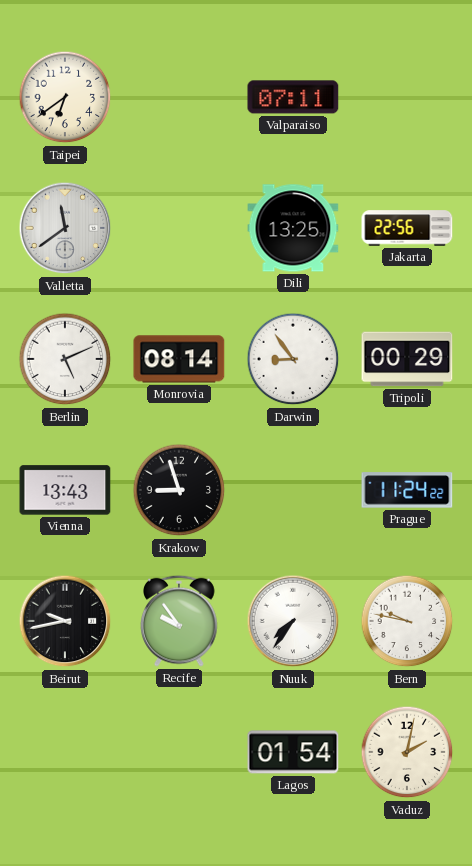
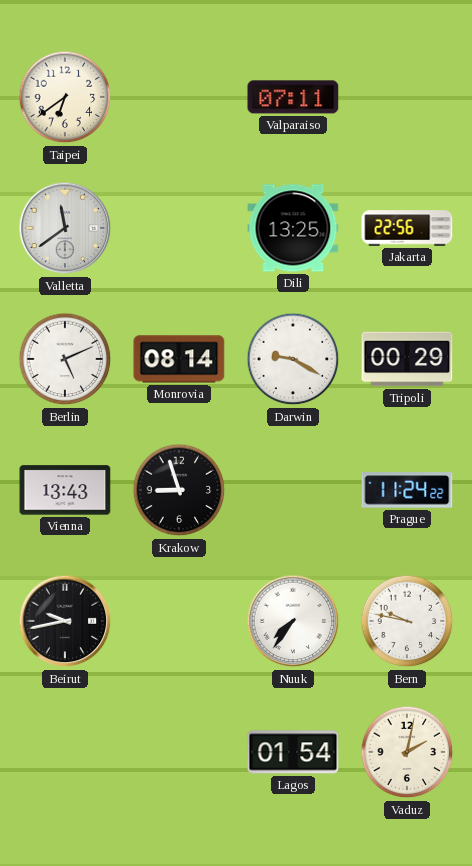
Darwin: 8:54 -> 9:20 (293, 359)
Recife: 9:54 -> none (179, 621)
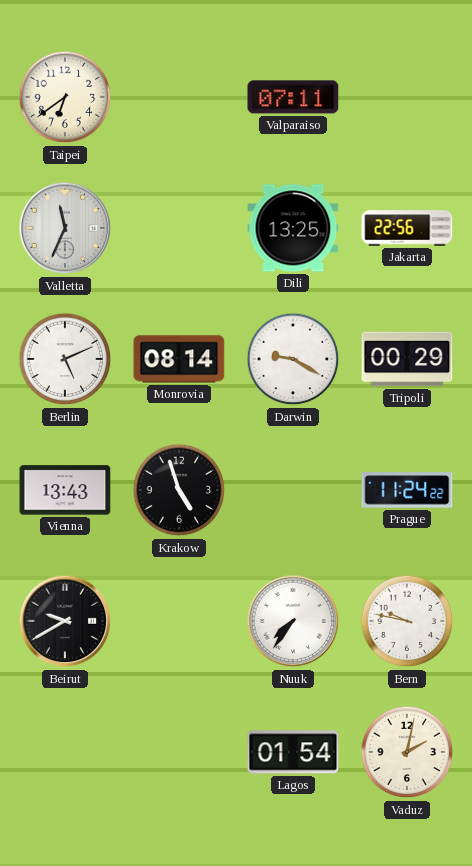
Valletta: 11:39 -> 11:34 (65, 228)
Krakow: 8:57 -> 4:57 (179, 490)
Beirut: 9:43 -> 9:40 (65, 621)
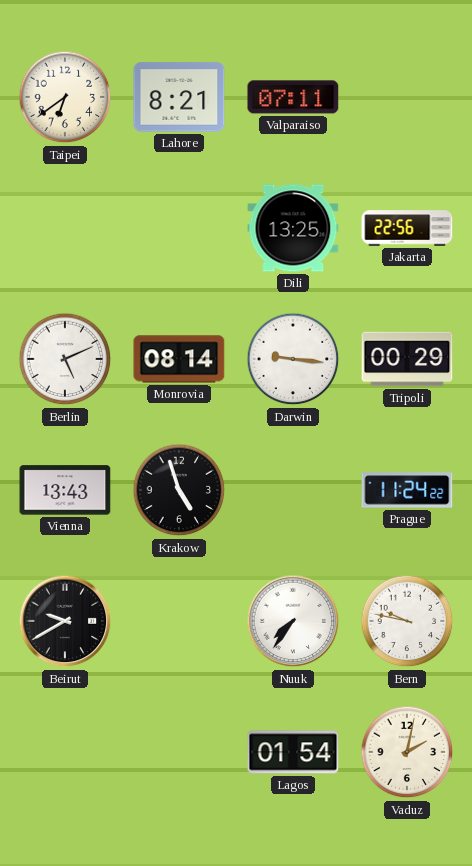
Lahore: none -> 8:21 (179, 97)
Valletta: 11:34 -> none (65, 228)
Darwin: 9:20 -> 9:16 (293, 359)
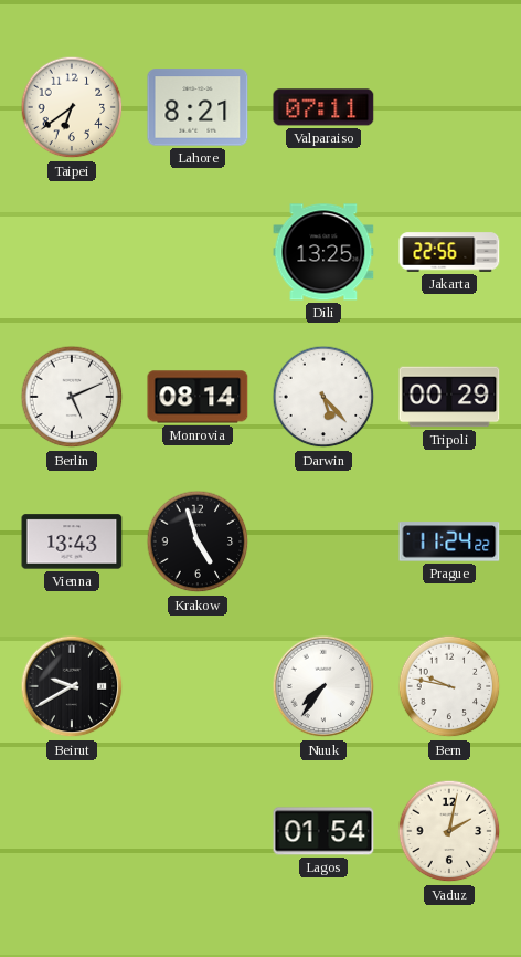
Darwin: 9:16 -> 5:23 (323, 397)
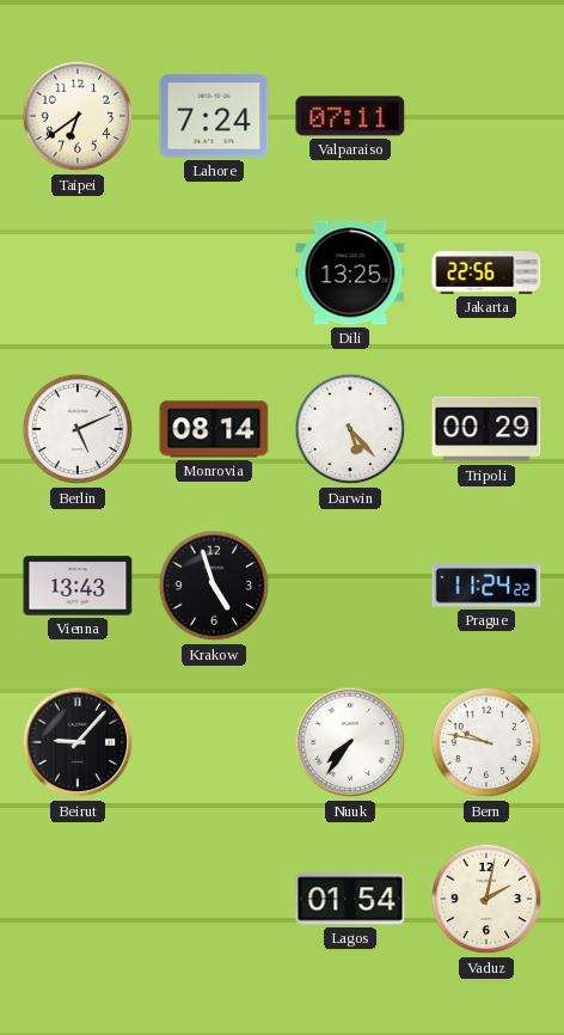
Lahore: 8:21 -> 7:24 (214, 116)
Beirut: 9:40 -> 9:07 (78, 742)
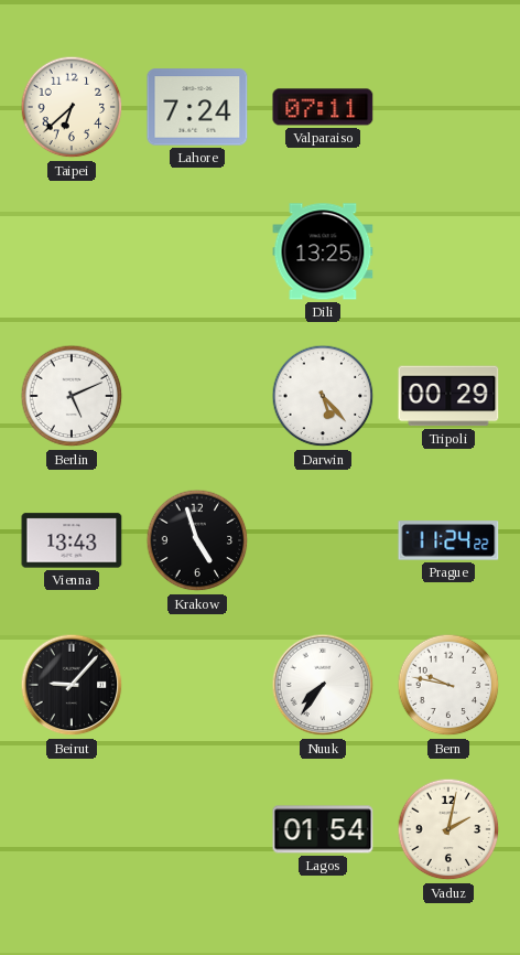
Taipei: 6:39 -> 6:38 (72, 107)
Jakarta: 22:56 -> none (486, 272)
Monrovia: 08:14 -> none (214, 429)
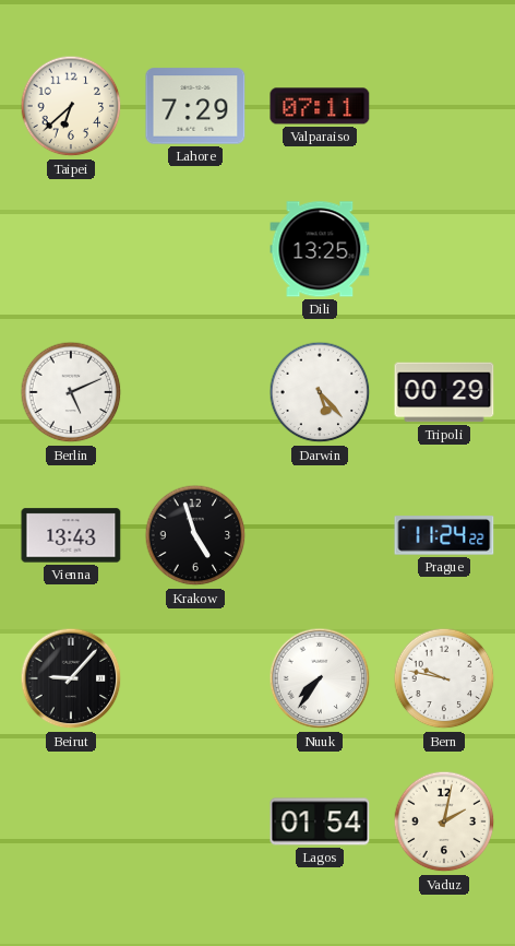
Lahore: 7:24 -> 7:29 (195, 106)
